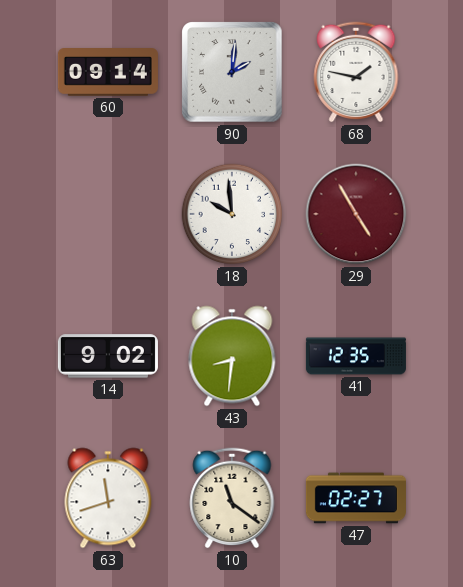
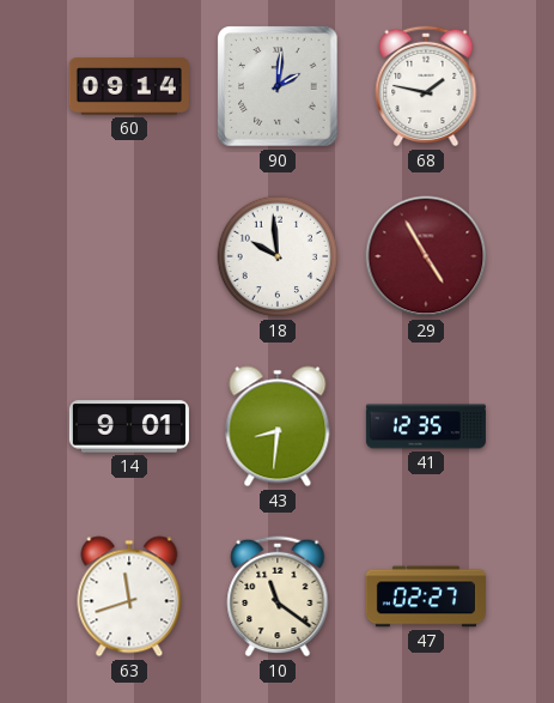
14: 9:02 -> 9:01 (129, 426)
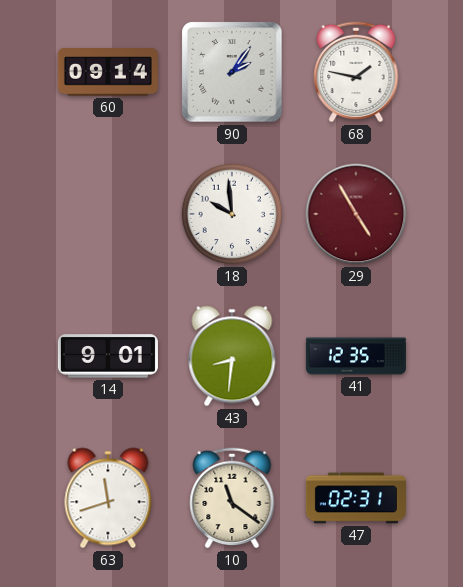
90: 2:01 -> 2:06 (232, 72)
47: 02:27 -> 02:31 (356, 498)
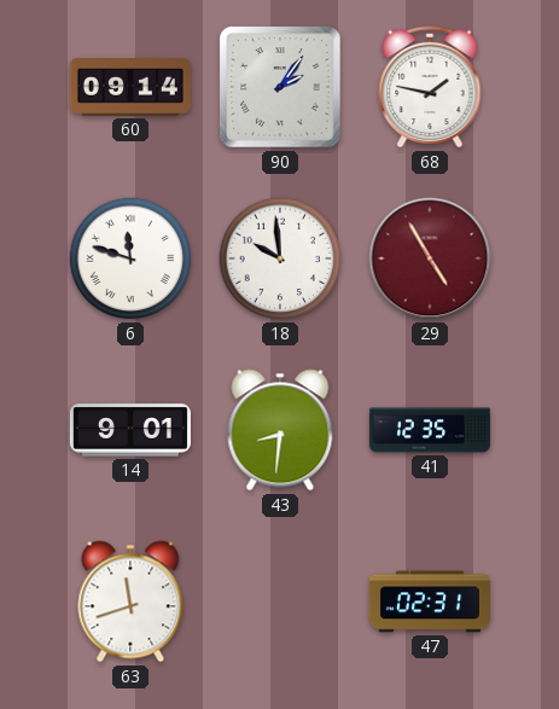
6: none -> 11:48 (130, 258)
10: 11:21 -> none (232, 498)
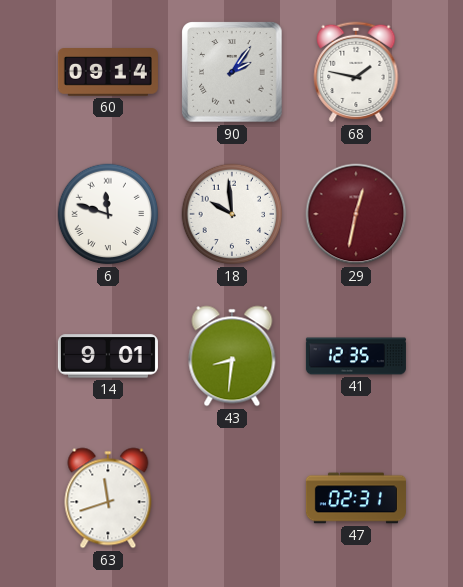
29: 4:55 -> 12:32 (356, 214)
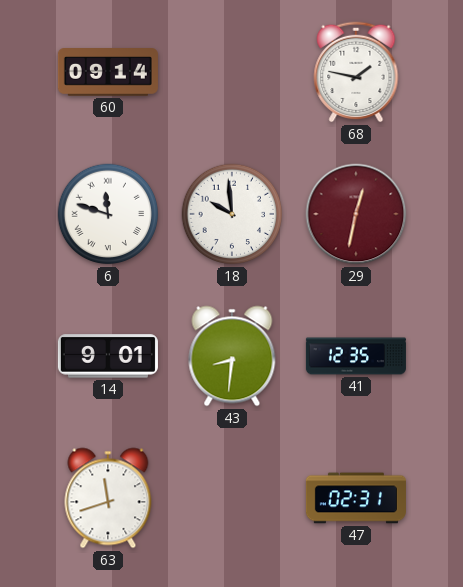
90: 2:06 -> none (232, 72)
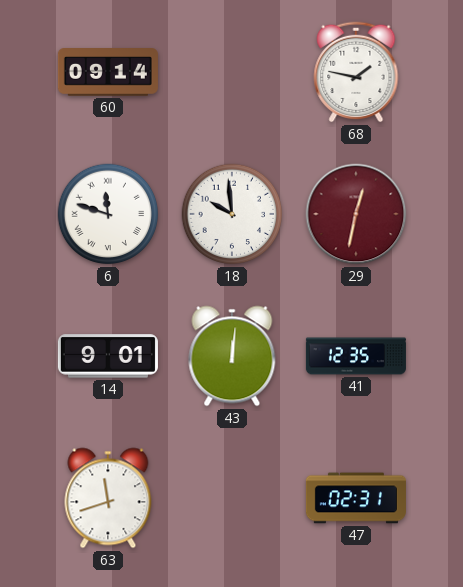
43: 8:31 -> 12:01 (232, 356)
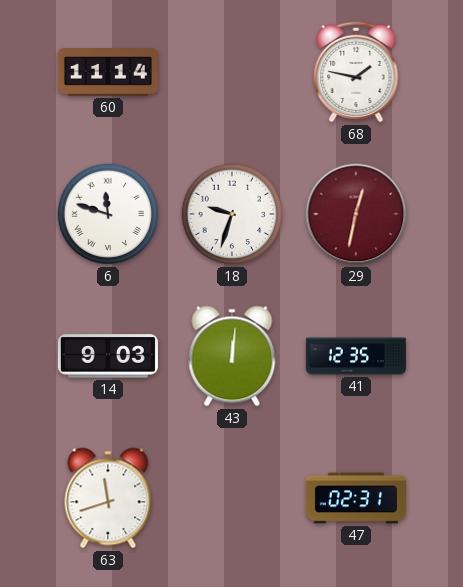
60: 09:14 -> 11:14 (108, 73)
18: 9:59 -> 9:33 (232, 214)
14: 9:01 -> 9:03 (108, 356)
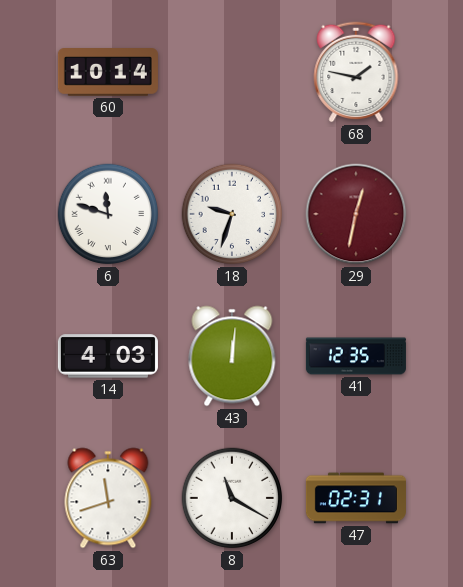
60: 11:14 -> 10:14 (108, 73)
14: 9:03 -> 4:03 (108, 356)
8: none -> 11:20 (232, 498)
